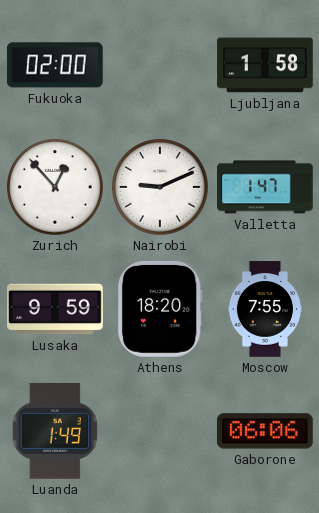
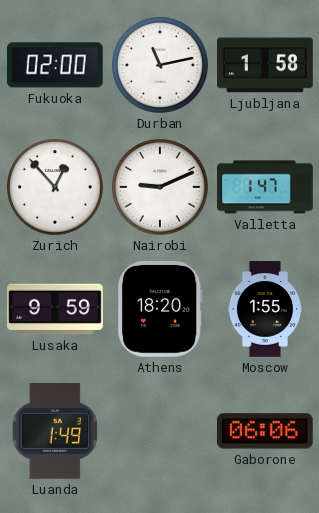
Durban: none -> 11:13 (160, 65)
Moscow: 7:55 -> 1:55 (264, 309)
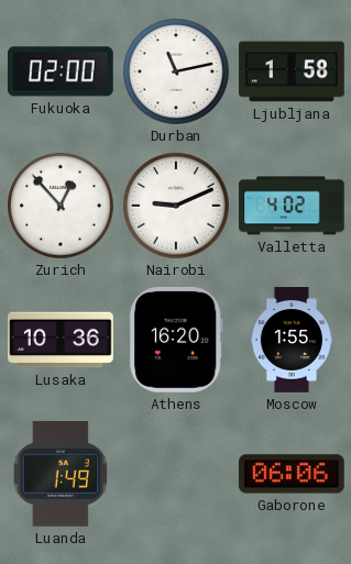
Valletta: 1:47 -> 4:02 (292, 206)
Lusaka: 9:59 -> 10:36 (62, 340)
Athens: 18:20 -> 16:20 (176, 340)
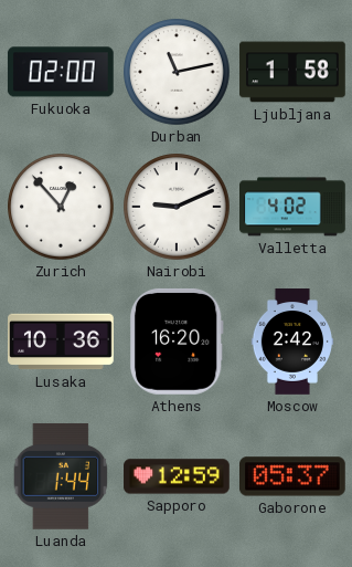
Moscow: 1:55 -> 2:42 (291, 342)
Luanda: 1:49 -> 1:44 (61, 476)
Sapporo: none -> 12:59 (177, 476)
Gaborone: 06:06 -> 05:37 (294, 476)
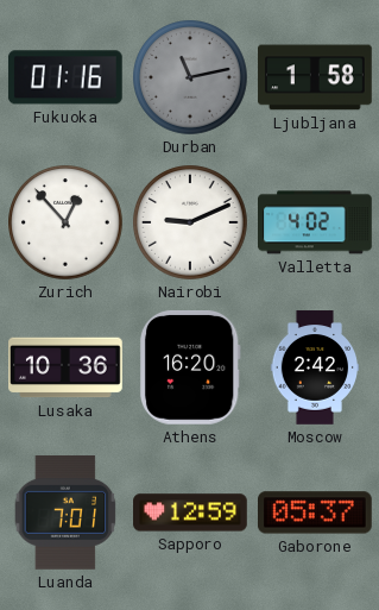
Fukuoka: 02:00 -> 01:16 (65, 77)
Durban dial: white -> grey (190, 77)
Luanda: 1:44 -> 7:01 (65, 512)
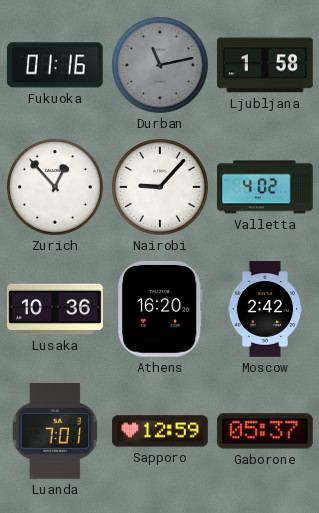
Nairobi: 9:11 -> 9:07 (160, 187)
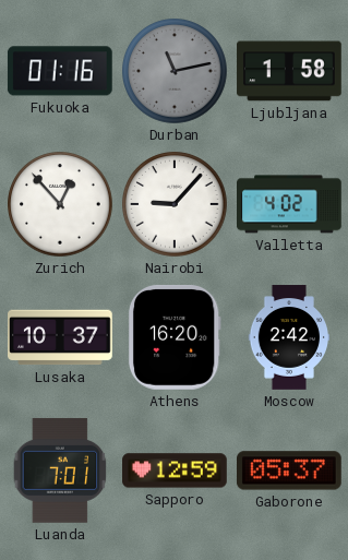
Lusaka: 10:36 -> 10:37 (61, 337)
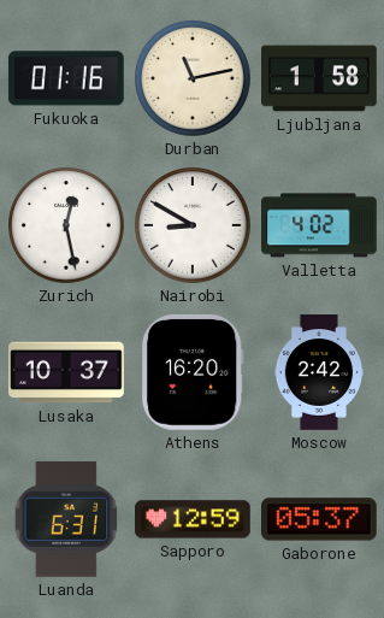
Durban dial: grey -> cream (193, 78)
Zurich: 12:53 -> 12:28 (66, 225)
Nairobi: 9:07 -> 8:50 (193, 225)
Luanda: 7:01 -> 6:31 (66, 519)
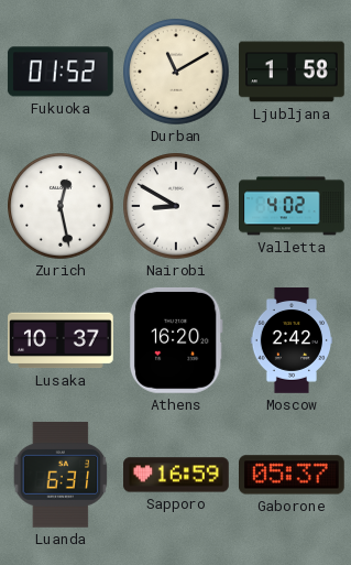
Fukuoka: 01:16 -> 01:52 (61, 72)
Durban: 11:13 -> 11:10 (176, 72)
Sapporo: 12:59 -> 16:59 (176, 475)
